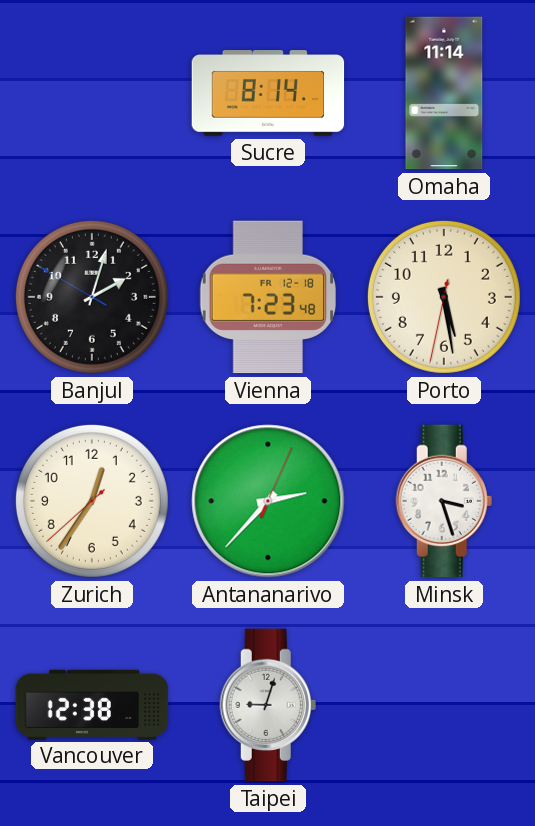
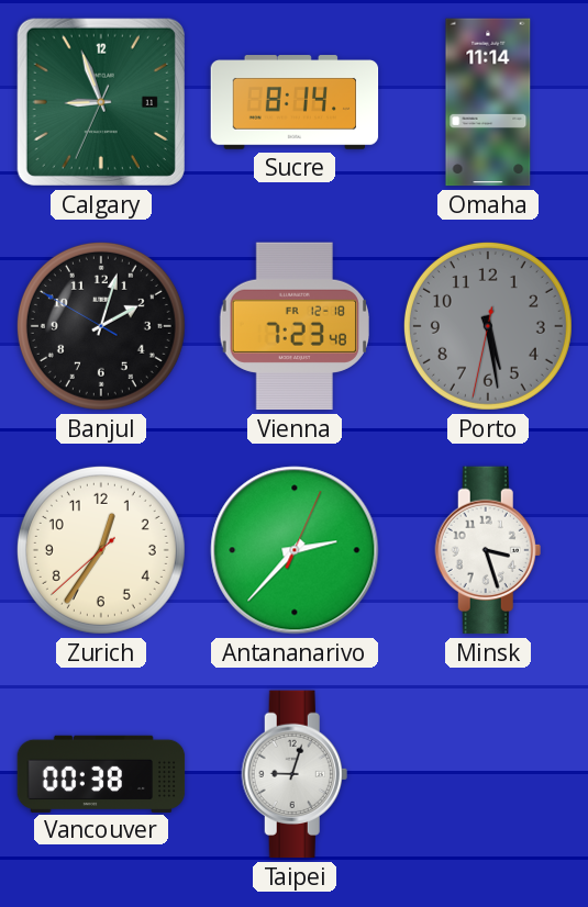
Calgary: none -> 8:56 (101, 102)
Porto dial: cream -> grey (488, 326)
Vancouver: 12:38 -> 00:38 (101, 773)
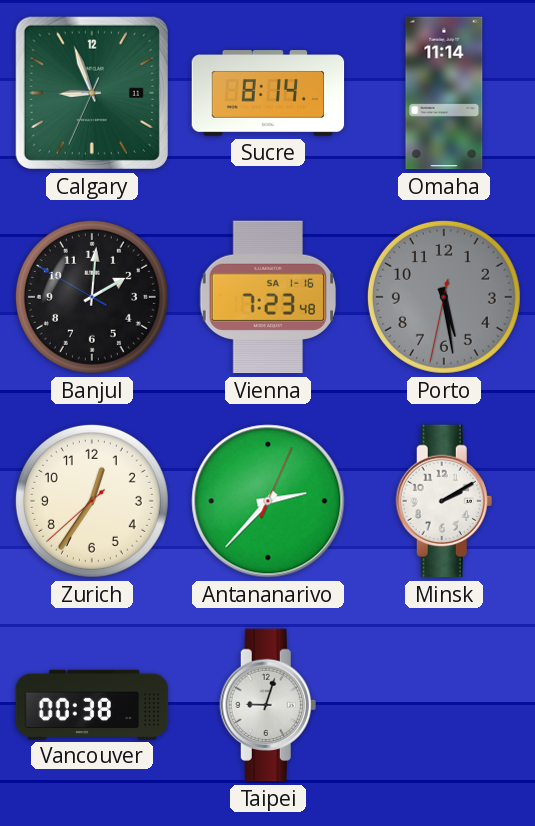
Banjul: 2:02 -> 2:00 (92, 297)
Vienna date: FR 12-18 -> SA 1-16 (267, 297)
Minsk: 3:27 -> 2:10 (444, 501)
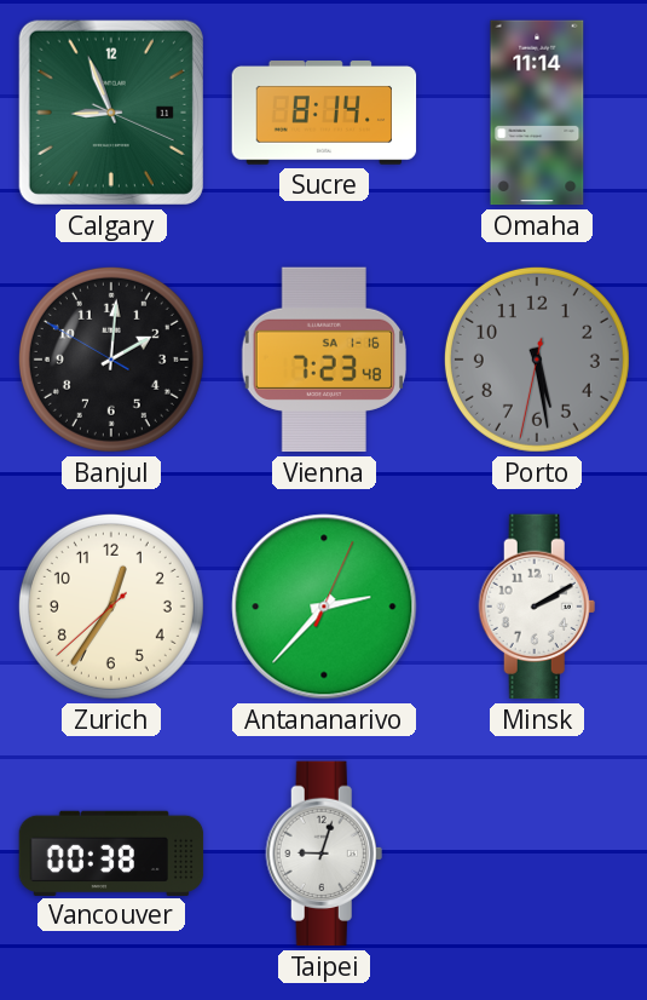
Calgary: 8:56:34 -> 8:56:19 (111, 113)
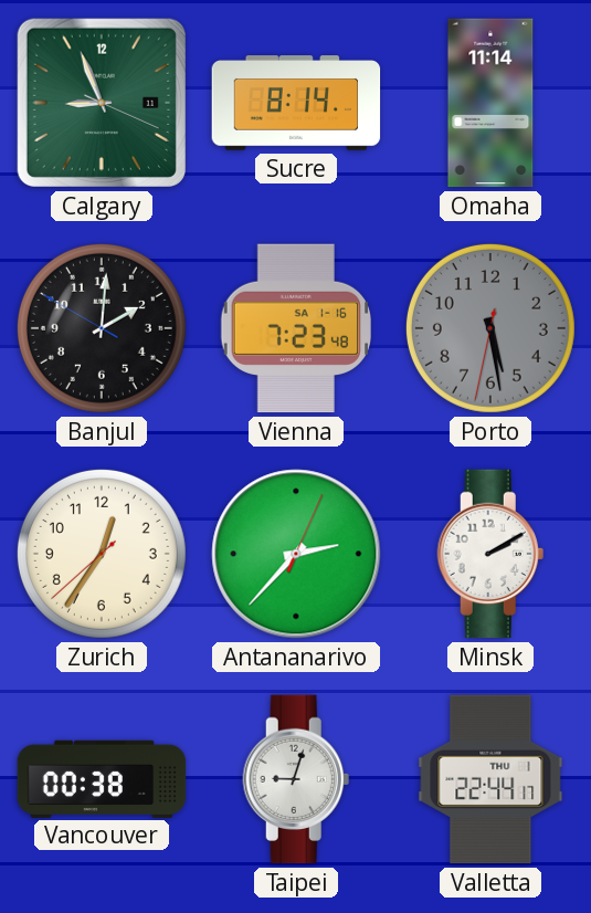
Valletta: none -> 22:44 (490, 779)
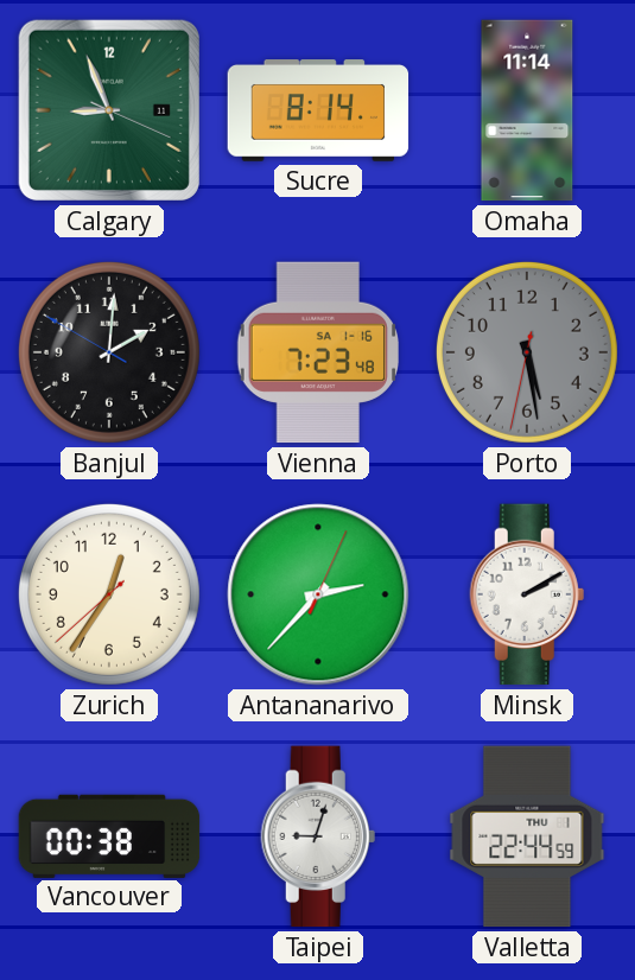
Valletta: 22:44:17 -> 22:44:59 (527, 836)
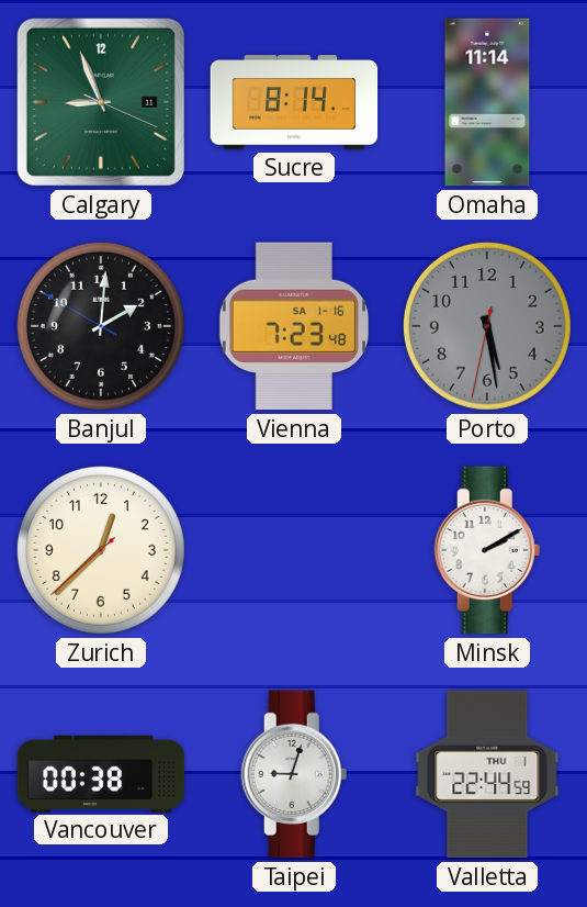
Zurich: 12:35 -> 12:37 (101, 550)
Antananarivo: 2:37 -> none (318, 594)
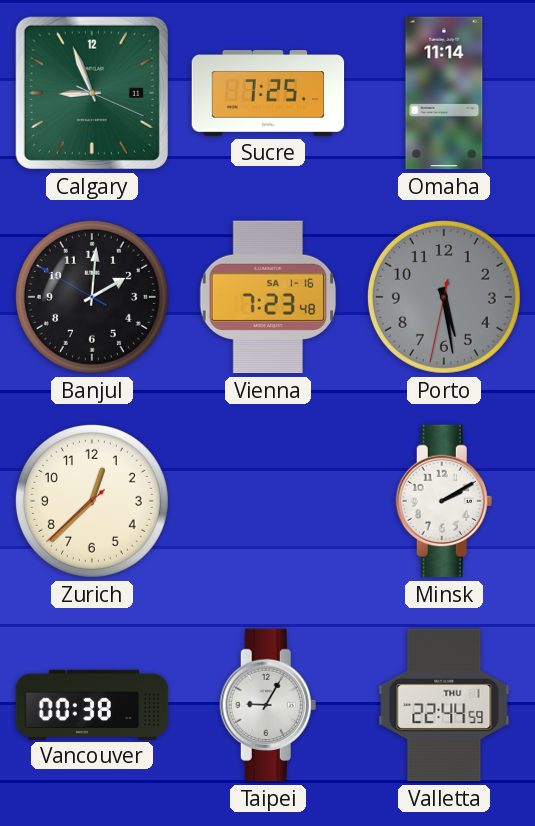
Sucre: 8:14 -> 7:25 (268, 93)
Taipei: 9:03 -> 9:05 (268, 705)
